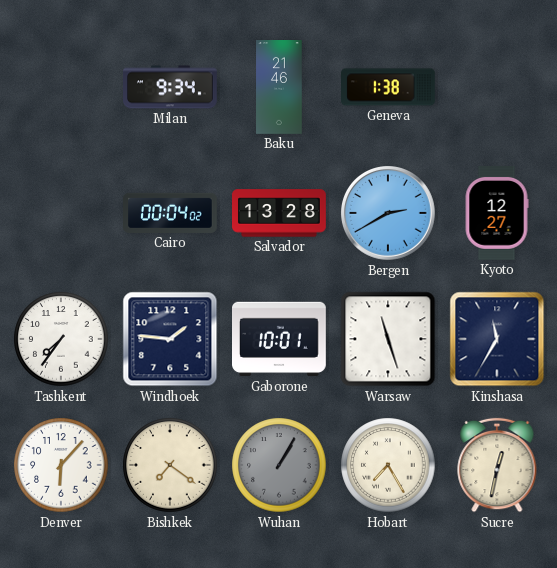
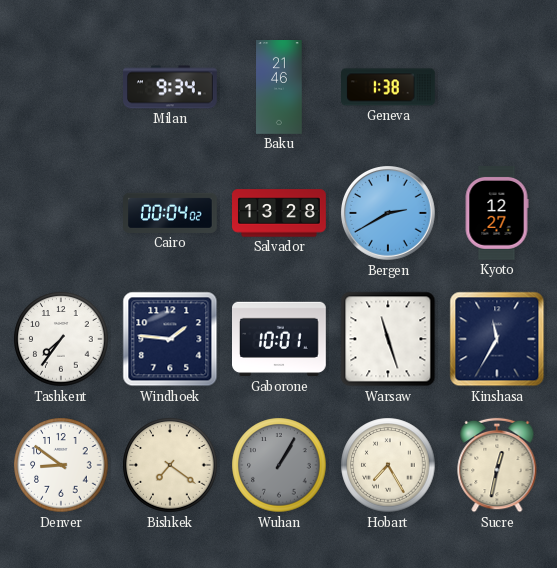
Denver: 6:07 -> 8:51 (61, 465)
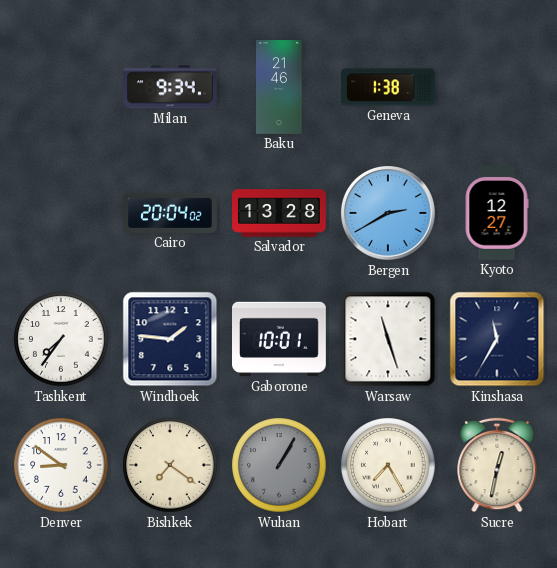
Cairo: 00:04 -> 20:04 (171, 213)
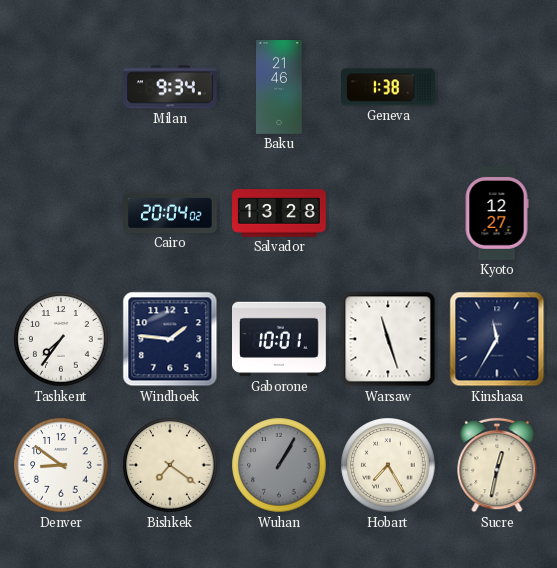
Bergen: 2:40 -> none (389, 214)
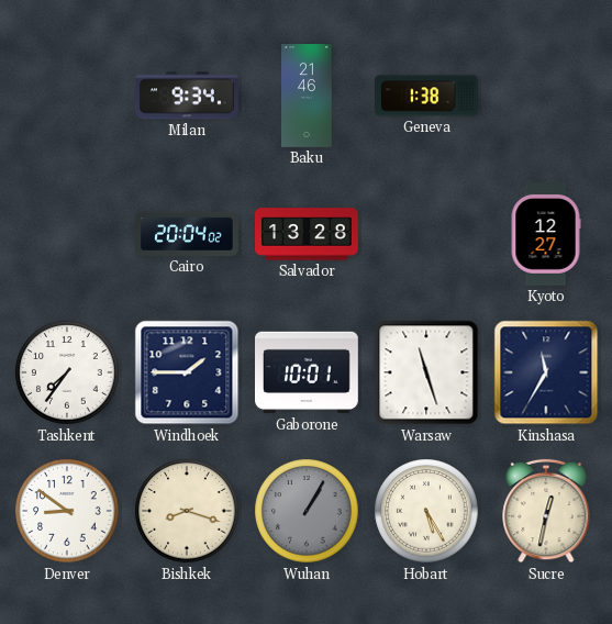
Windhoek: 1:46 -> 1:45 (187, 372)
Bishkek: 7:21 -> 8:18 (187, 511)
Hobart: 7:25 -> 5:25 (426, 511)
